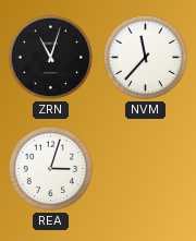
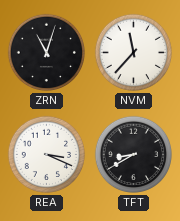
REA: 3:03 -> 3:19 (47, 155)
TFT: none -> 8:40 (134, 155)
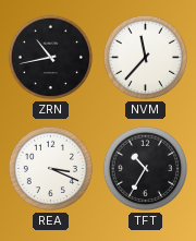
ZRN: 11:03 -> 10:43 (51, 58)
TFT: 8:40 -> 10:35 (146, 169)
